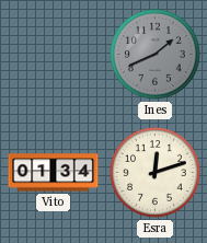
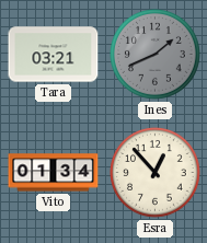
Tara: none -> 03:21 (54, 55)
Esra: 12:12 -> 12:53 (156, 173)
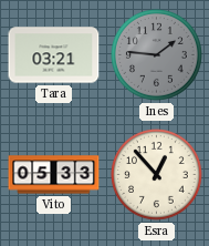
Ines: 1:41 -> 1:46 (157, 55)
Vito: 01:34 -> 05:33 (54, 175)
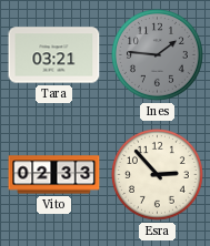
Vito: 05:33 -> 02:33 (54, 175)
Esra: 12:53 -> 2:53 (158, 175)
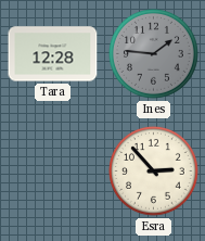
Tara: 03:21 -> 12:28 (53, 54)
Vito: 02:33 -> none (54, 175)
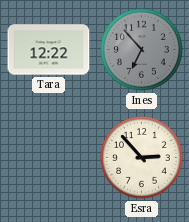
Tara: 12:28 -> 12:22 (49, 50)
Ines: 1:46 -> 6:53 (142, 50)
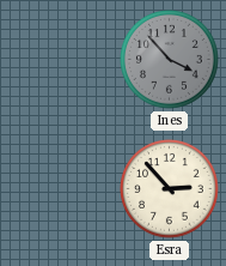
Tara: 12:22 -> none (49, 50)
Ines: 6:53 -> 3:53 (170, 60)
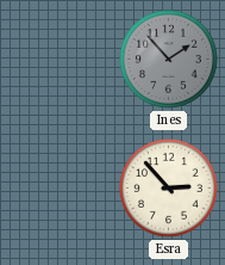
Ines: 3:53 -> 1:53 (169, 60)
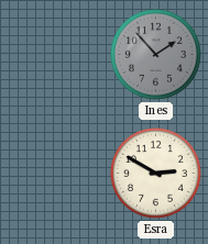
Esra: 2:53 -> 2:50 (156, 174)
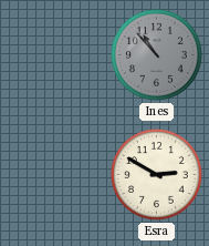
Ines: 1:53 -> 10:53 (157, 55)
